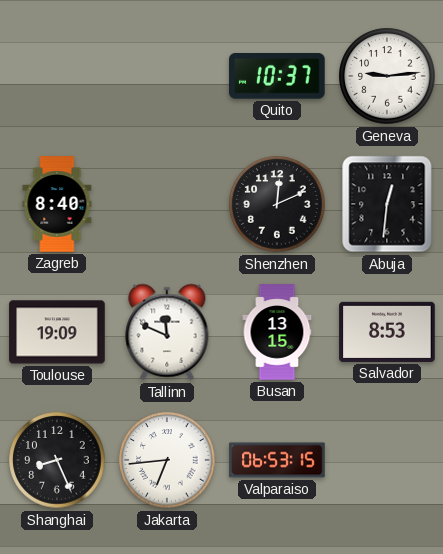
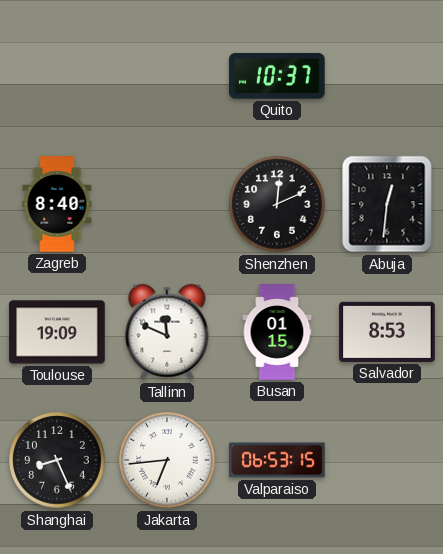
Geneva: 9:14 -> none (387, 76)
Busan: 13:15 -> 01:15 (277, 332)
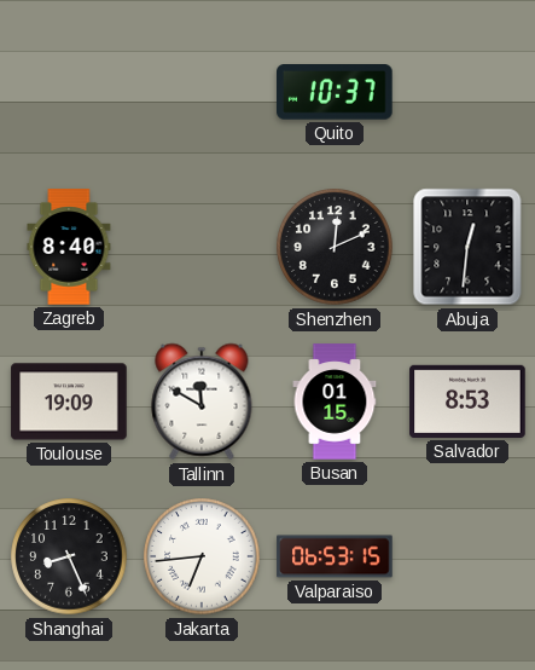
Tallinn: 11:49 -> 11:50 (202, 402)
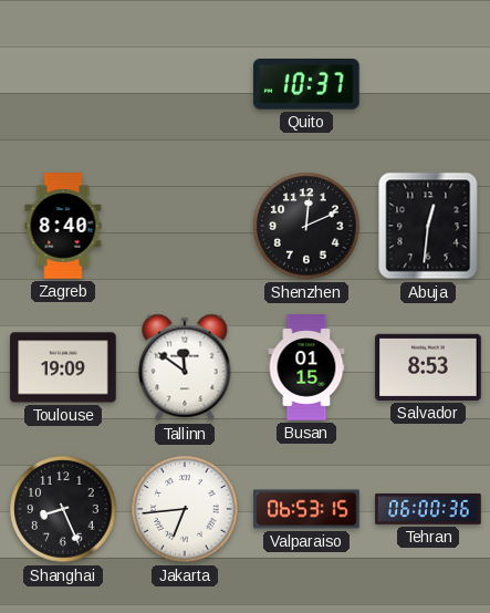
Tallinn: 11:50 -> 11:51 (185, 367)
Tehran: none -> 06:00 (428, 509)
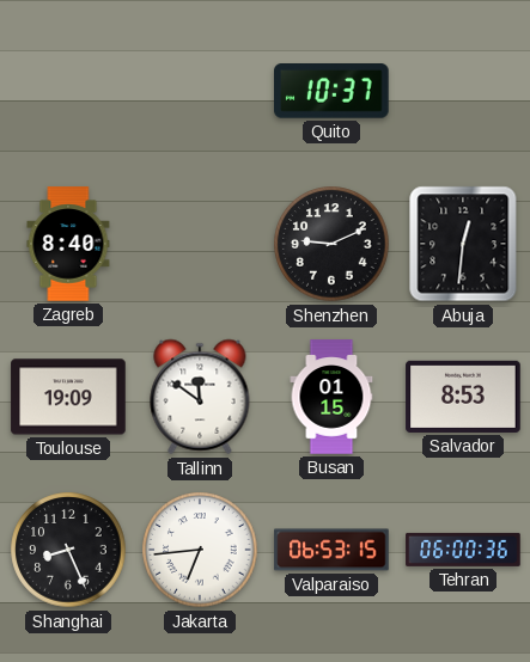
Shenzhen: 12:11 -> 9:11 (331, 244)
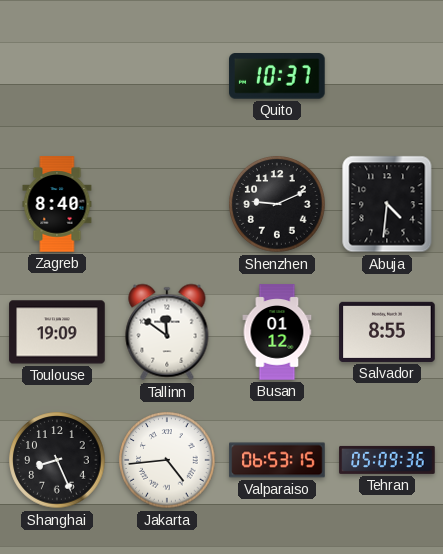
Abuja: 12:31 -> 4:31 (387, 204)
Busan: 01:15 -> 01:12 (277, 332)
Salvador: 8:53 -> 8:55 (387, 332)
Jakarta: 6:44 -> 4:44 (167, 460)
Tehran: 06:00 -> 05:09 (387, 460)
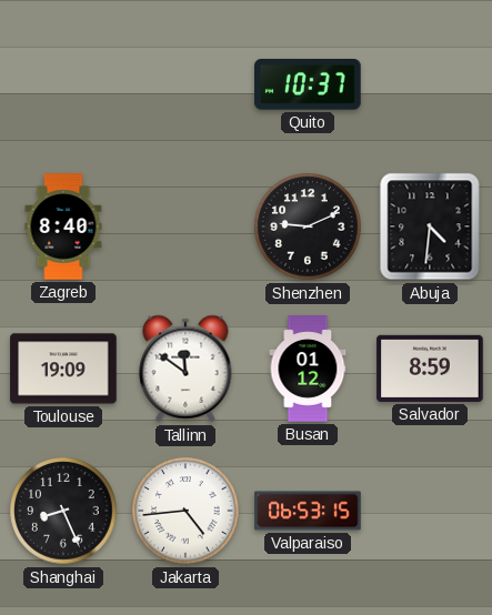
Salvador: 8:55 -> 8:59 (430, 369)
Tehran: 05:09 -> none (387, 460)
